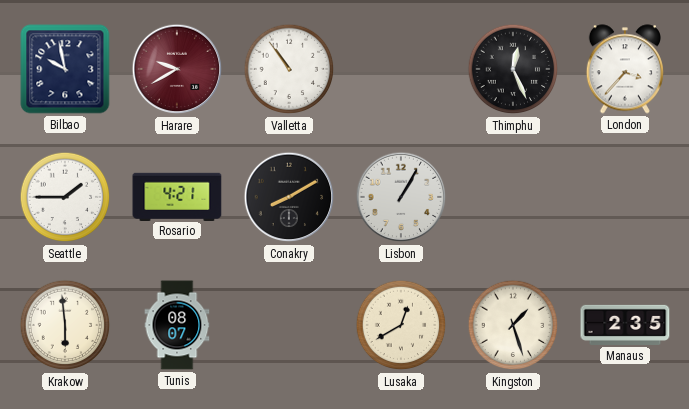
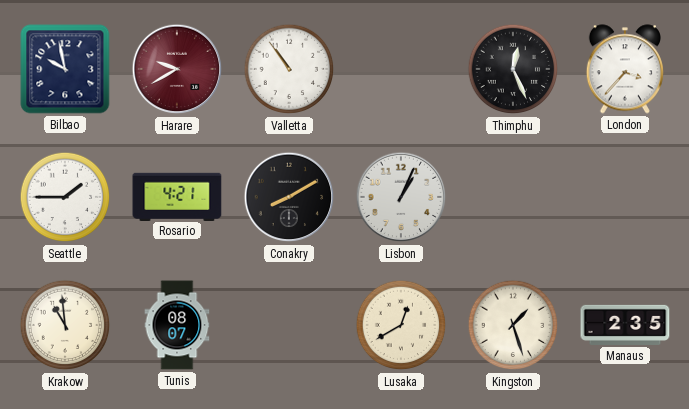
Lisbon: 1:05 -> 1:04 (401, 197)
Krakow: 5:59 -> 10:59 (65, 325)
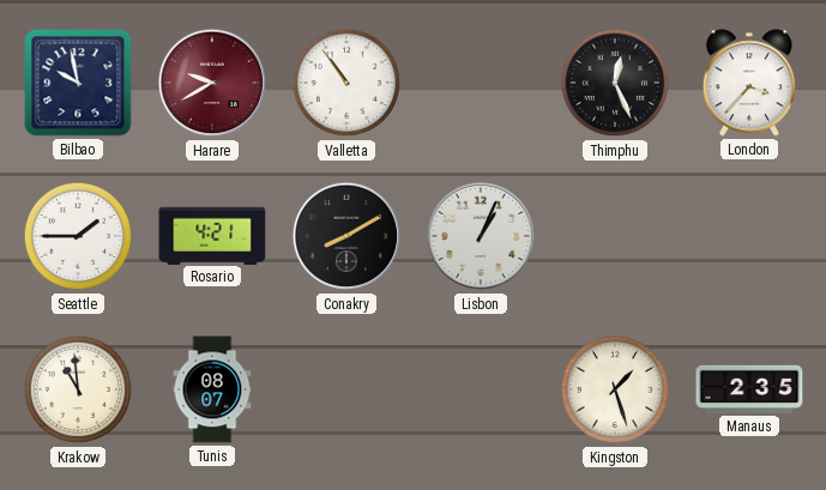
Lusaka: 12:40 -> none (401, 325)
